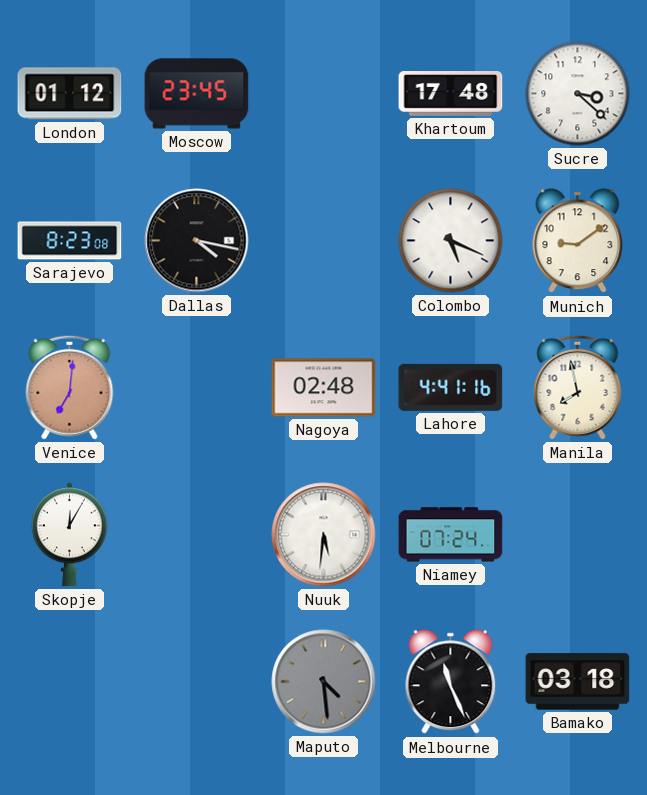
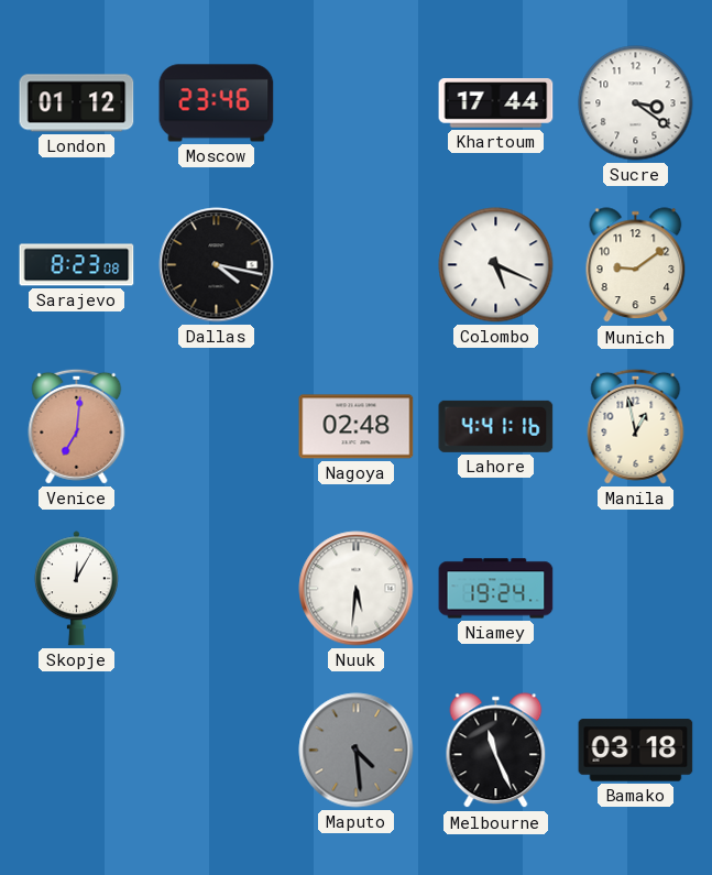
Moscow: 23:45 -> 23:46 (217, 103)
Khartoum: 17:48 -> 17:44 (496, 103)
Sucre: 3:22 -> 3:21 (636, 103)
Manila: 7:58 -> 12:58 (636, 426)
Niamey: 07:24 -> 19:24 (496, 589)
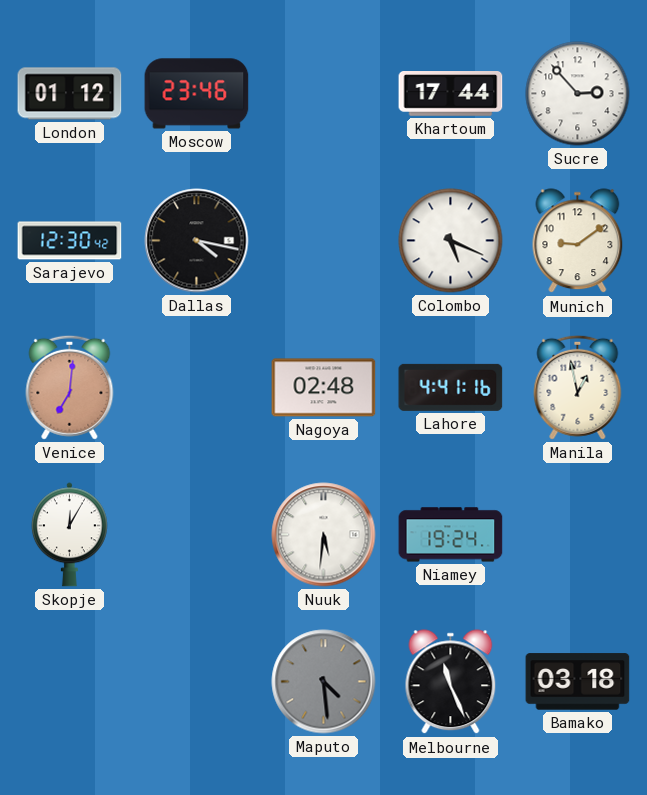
Sucre: 3:21 -> 2:53 (578, 94)
Sarajevo: 8:23 -> 12:30 (70, 241)
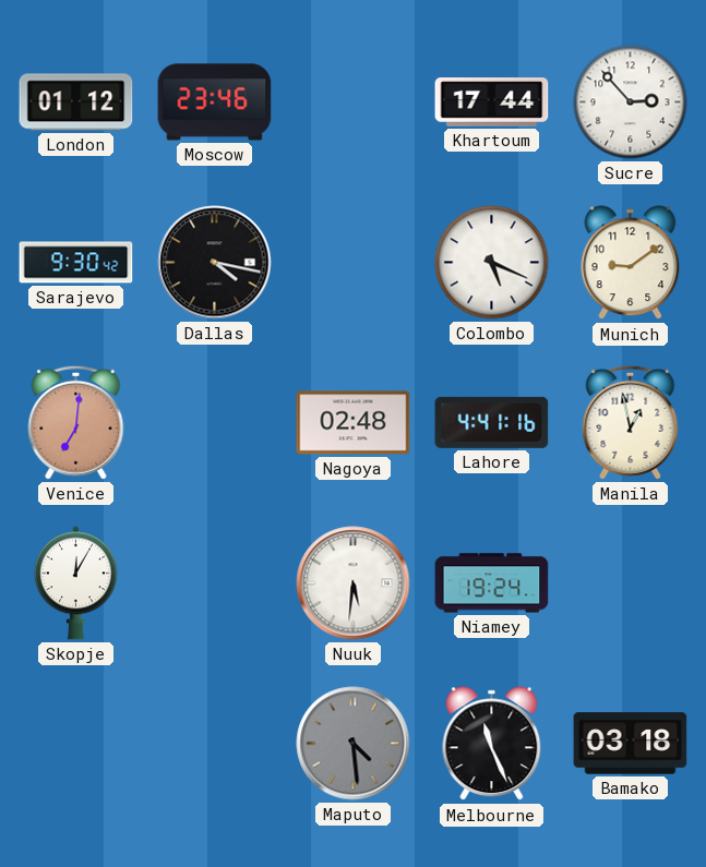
Sarajevo: 12:30 -> 9:30 (76, 263)
